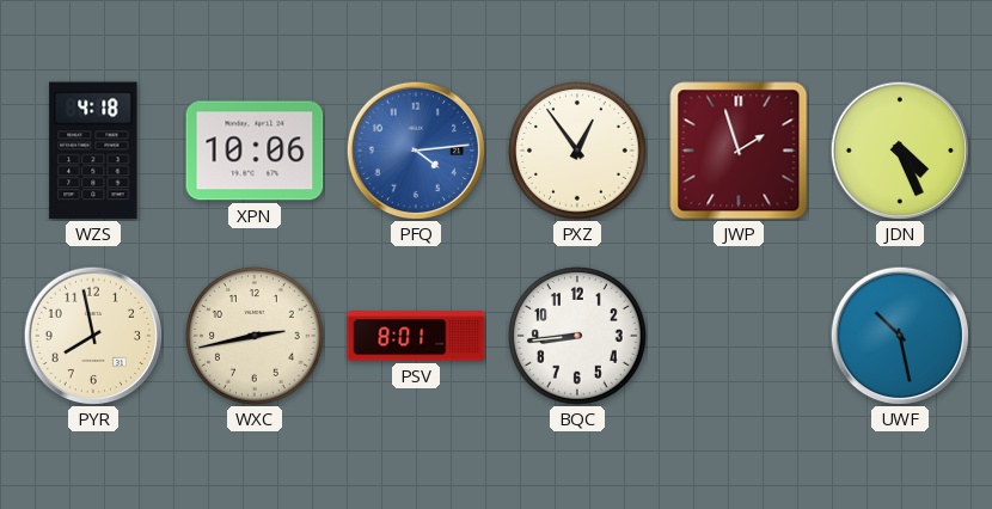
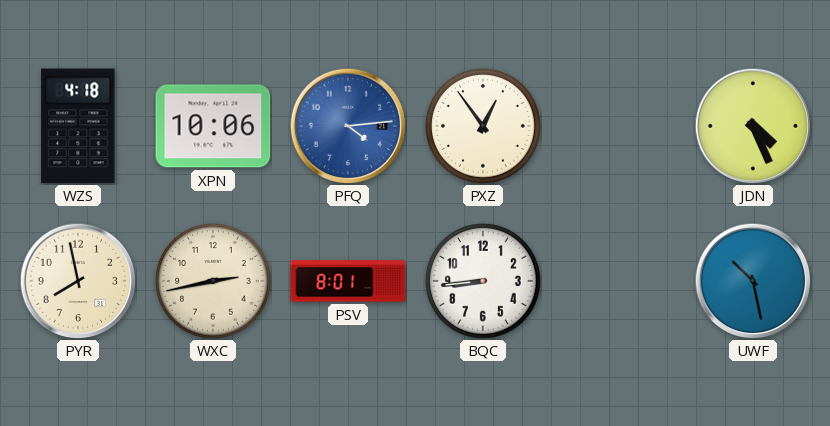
JWP: 1:57 -> none (739, 151)
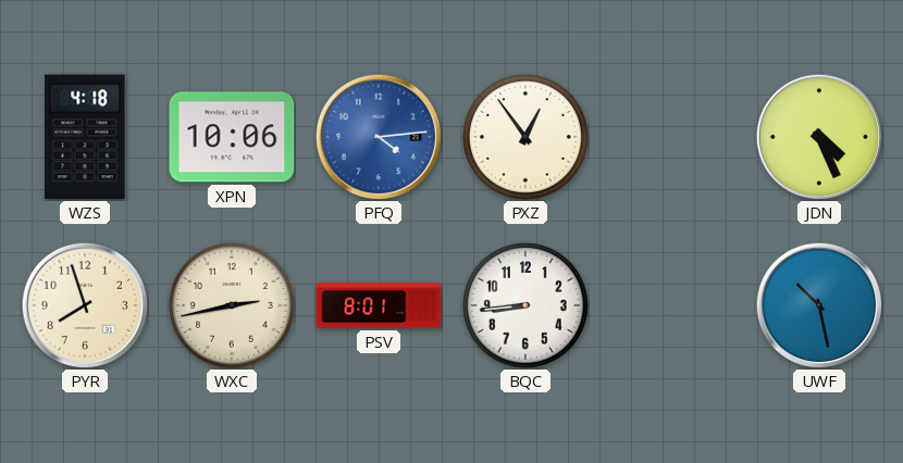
PYR: 7:58 -> 7:57 (85, 305)
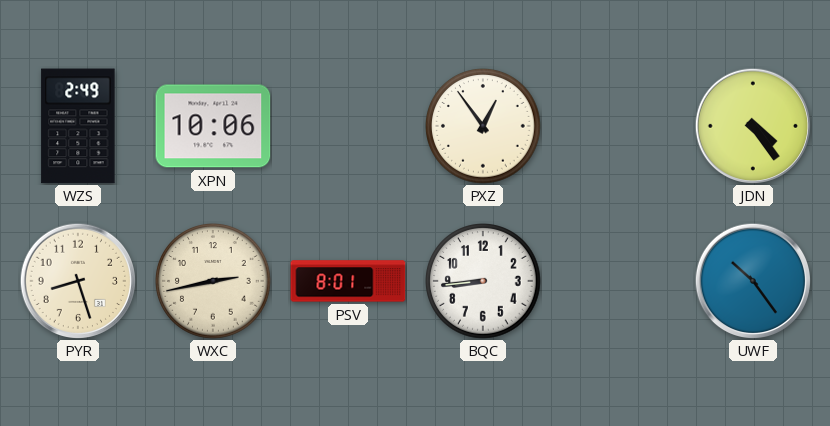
WZS: 4:18 -> 2:49 (78, 126)
PFQ: 4:14 -> none (379, 137)
JDN: 4:26 -> 4:24 (753, 126)
PYR: 7:57 -> 8:27 (78, 281)
UWF: 10:28 -> 10:24 (753, 281)
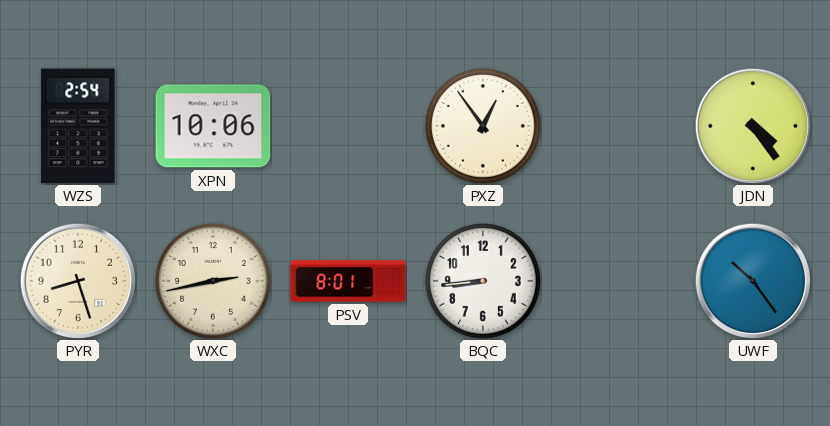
WZS: 2:49 -> 2:54 (78, 126)
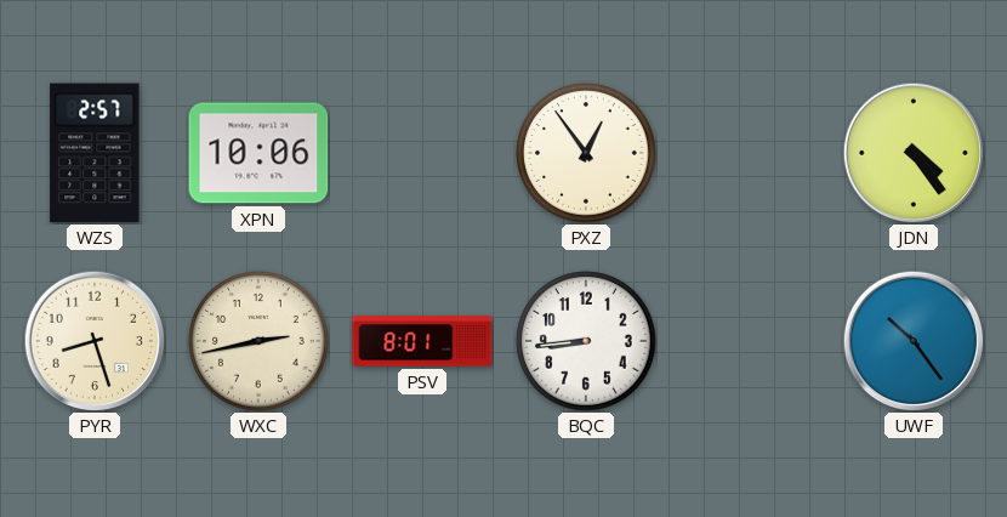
WZS: 2:54 -> 2:57 (95, 153)
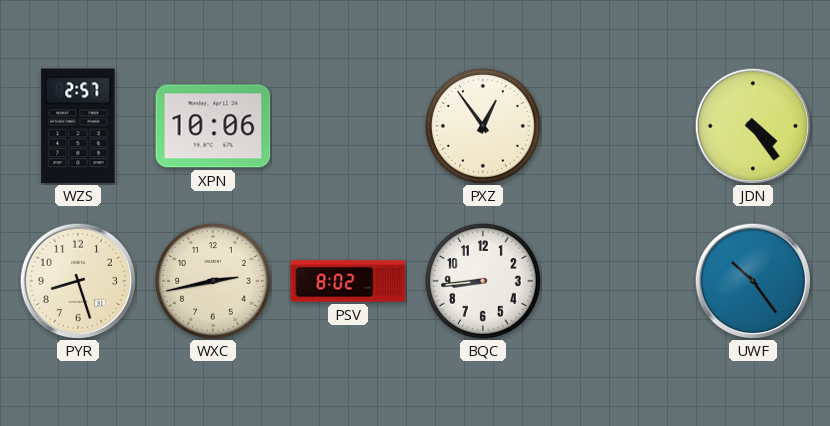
PSV: 8:01 -> 8:02 (348, 281)
